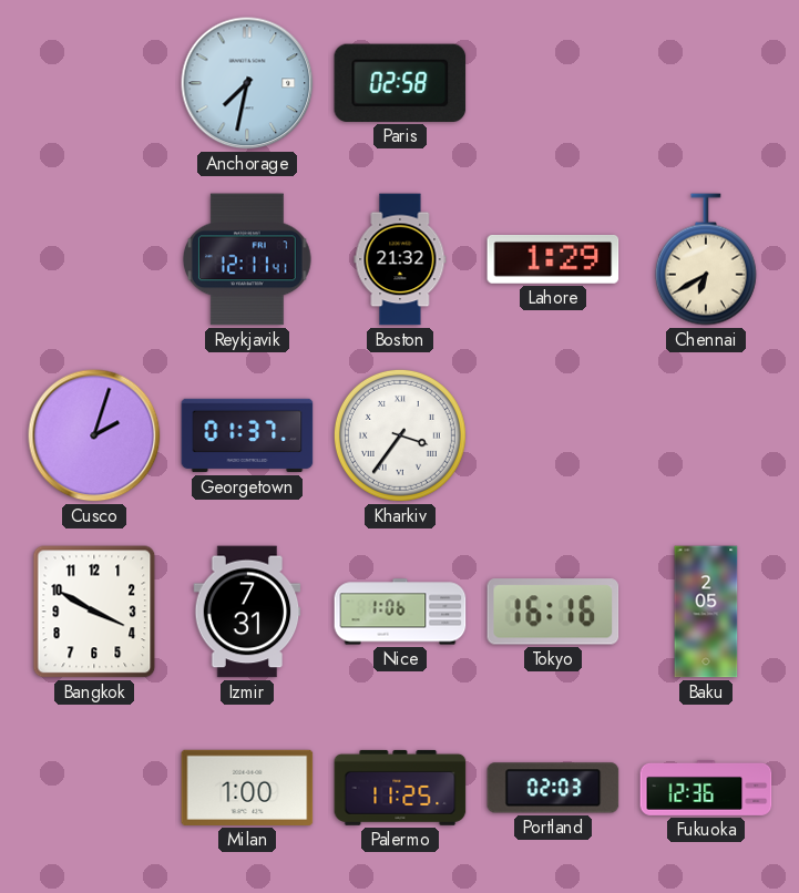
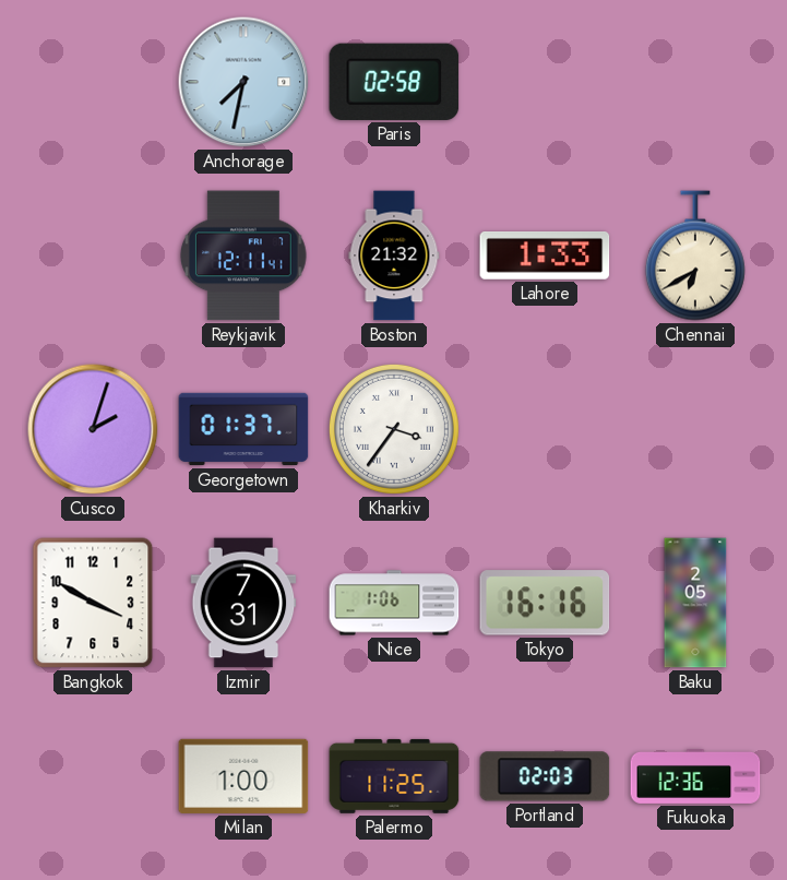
Lahore: 1:29 -> 1:33 (545, 257)
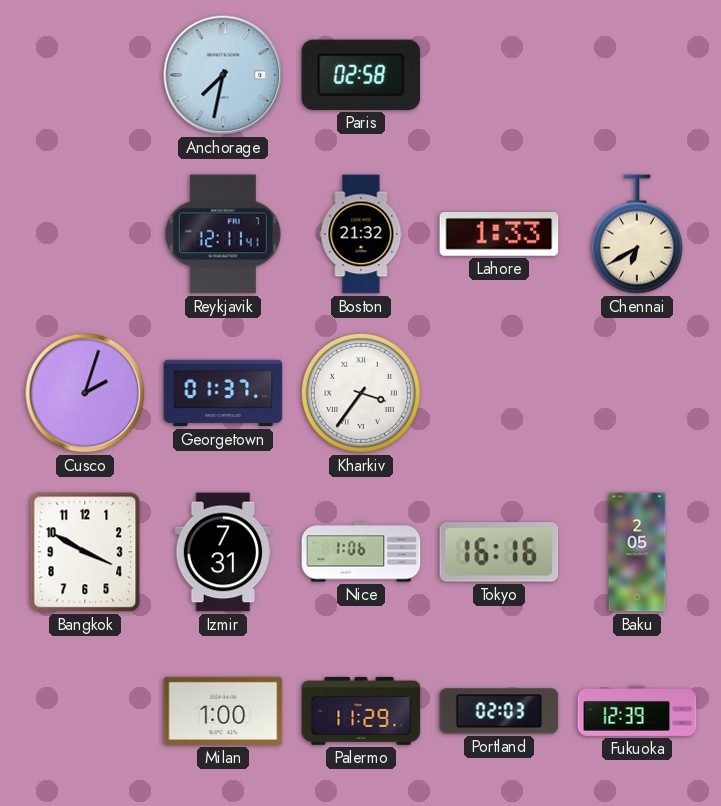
Palermo: 11:25 -> 11:29 (361, 711)
Fukuoka: 12:36 -> 12:39 (637, 711)
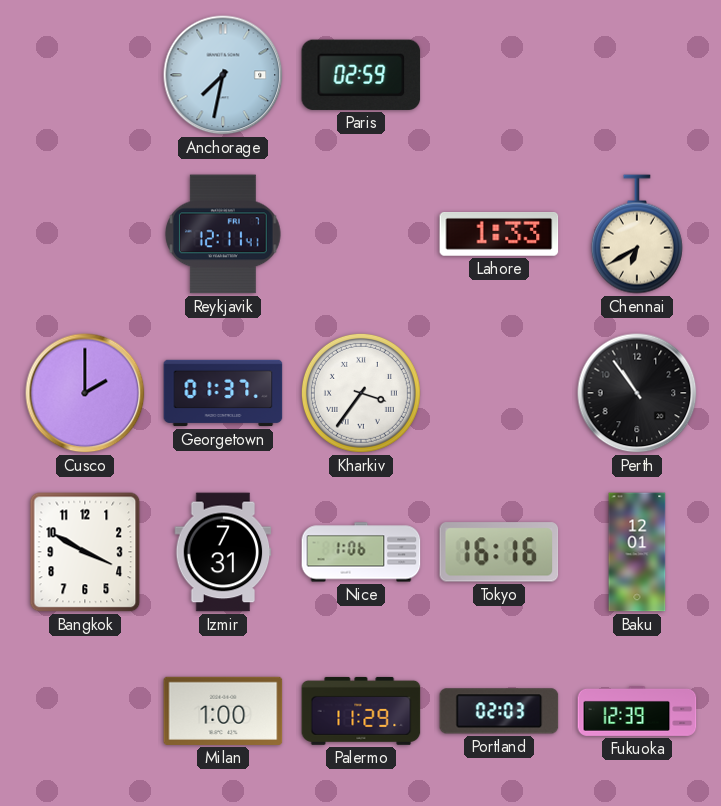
Paris: 02:58 -> 02:59 (361, 75)
Boston: 21:32 -> none (361, 234)
Cusco: 2:03 -> 2:00 (85, 393)
Perth: none -> 10:54 (637, 393)
Baku: 2:05 -> 12:01 (637, 552)
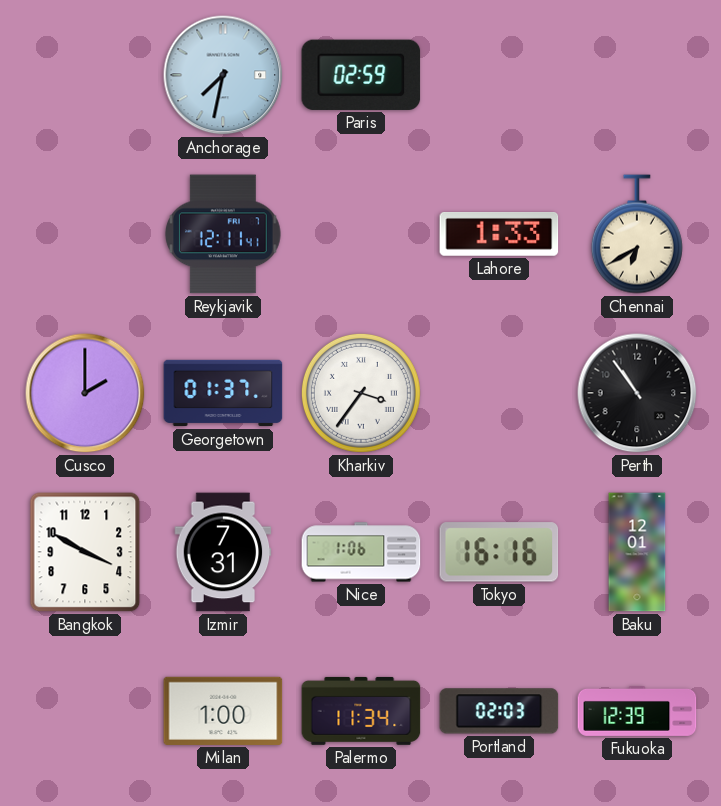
Palermo: 11:29 -> 11:34 (361, 711)
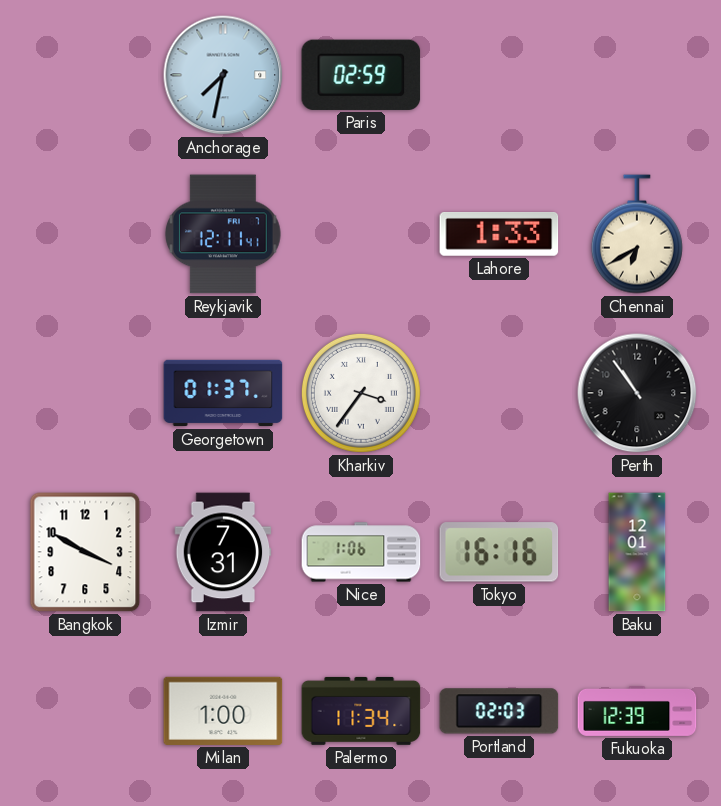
Cusco: 2:00 -> none (85, 393)
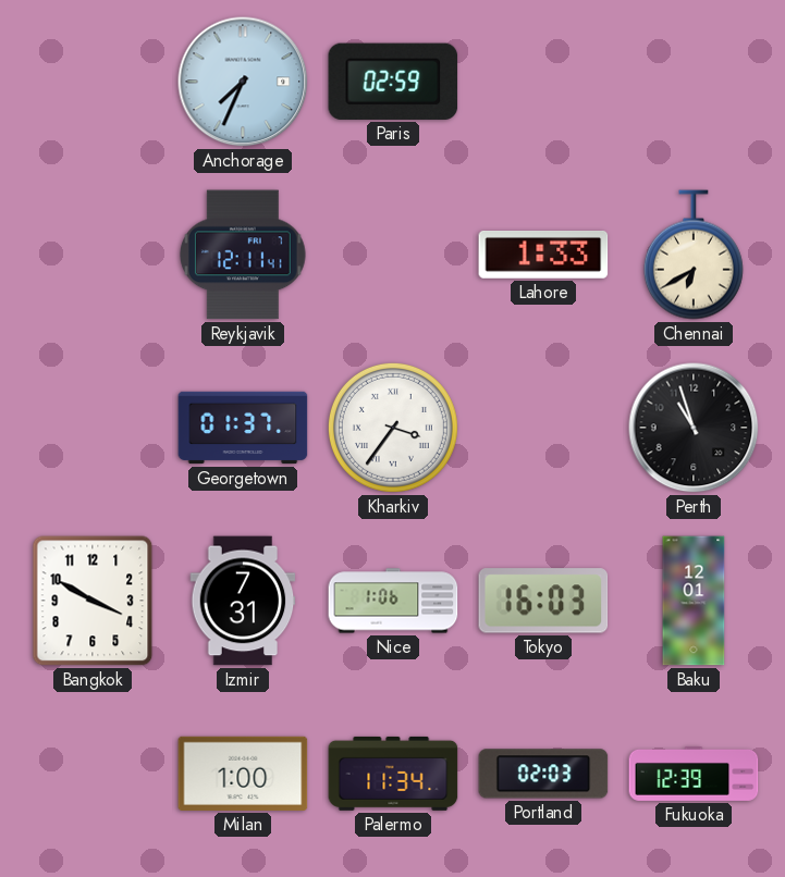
Anchorage: 7:32 -> 7:34 (243, 82)
Perth: 10:54 -> 10:57 (694, 428)
Tokyo: 16:16 -> 16:03 (543, 601)
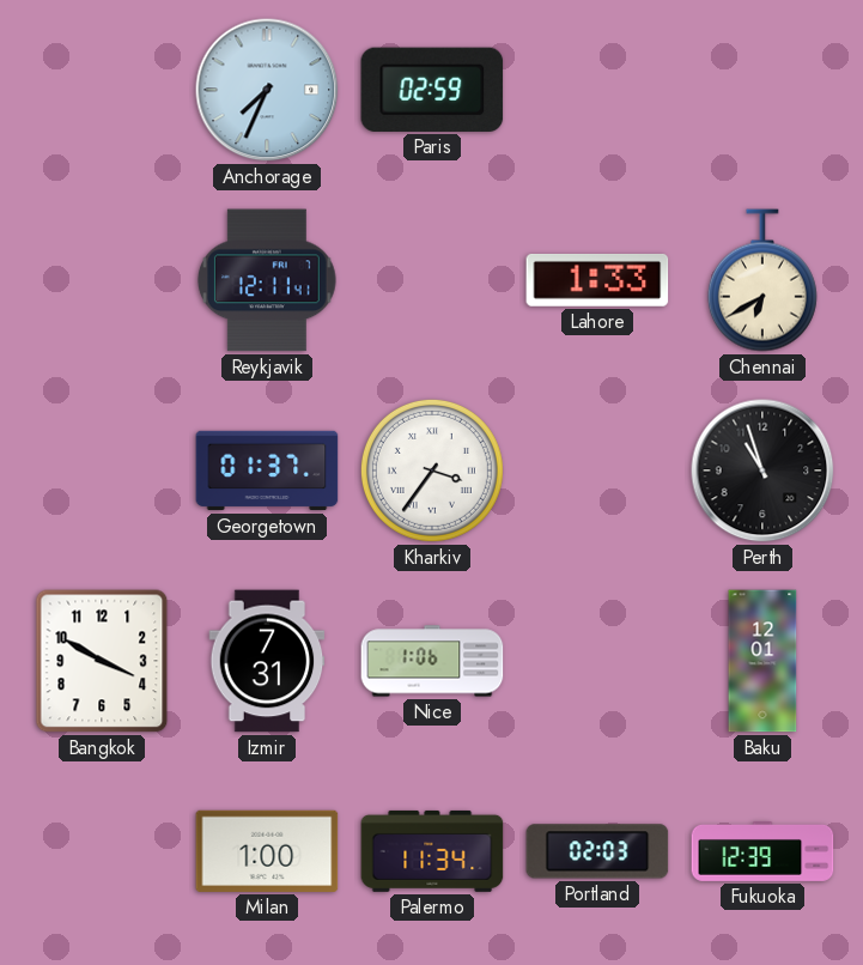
Tokyo: 16:03 -> none (543, 601)
